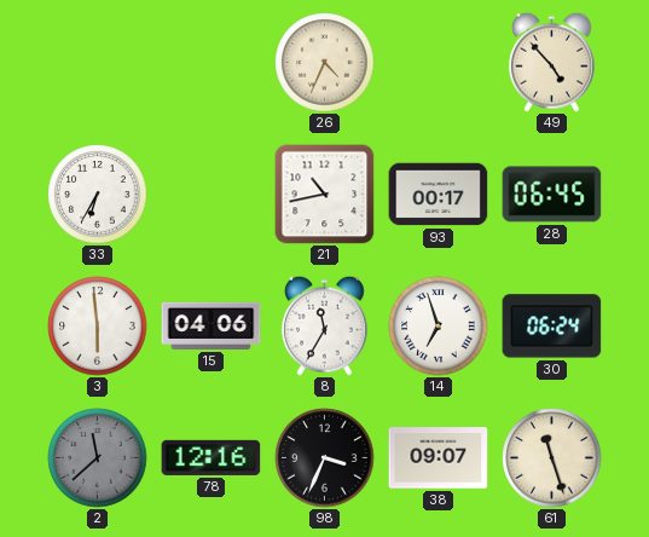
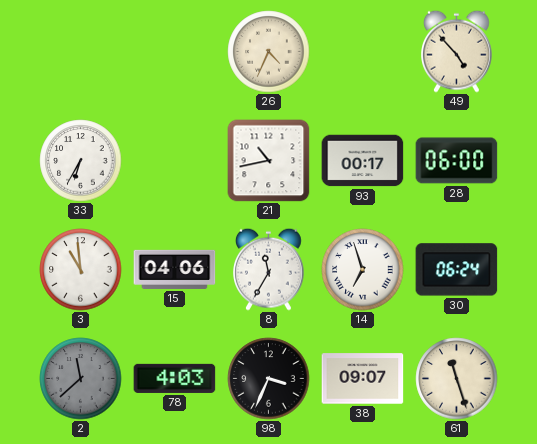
28: 06:45 -> 06:00 (457, 161)
3: 5:59 -> 10:59 (81, 270)
78: 12:16 -> 4:03 (175, 378)
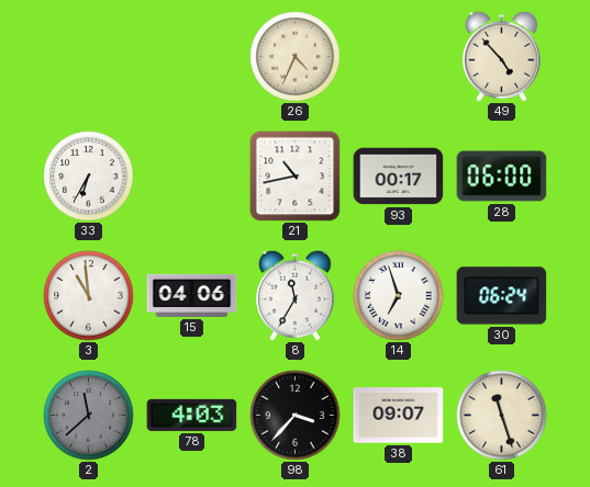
98: 3:34 -> 3:37 (296, 416)
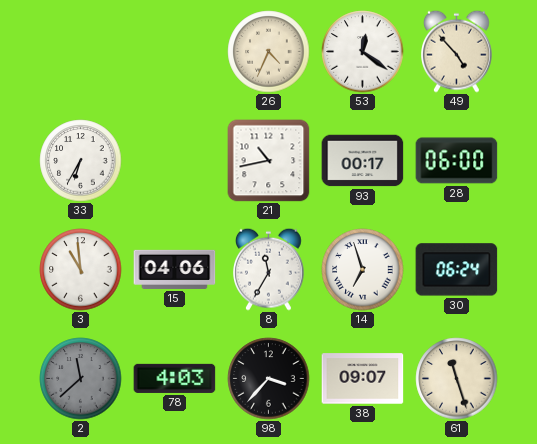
53: none -> 12:21 (363, 52)
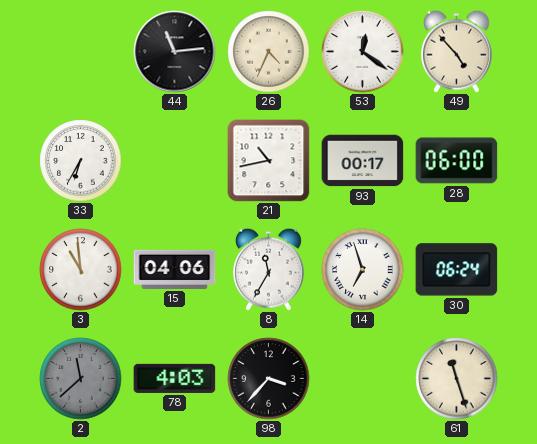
44: none -> 11:14 (175, 52)
38: 09:07 -> none (363, 379)
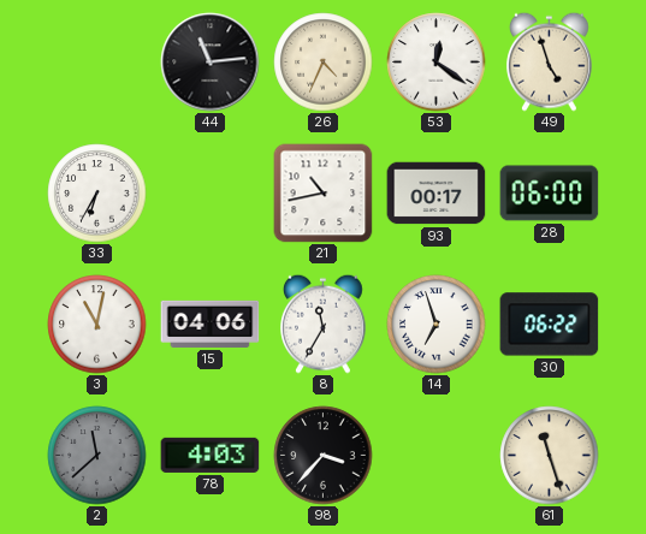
49: 4:53 -> 4:57 (550, 61)
3: 10:59 -> 11:02 (97, 325)
30: 06:24 -> 06:22 (550, 325)
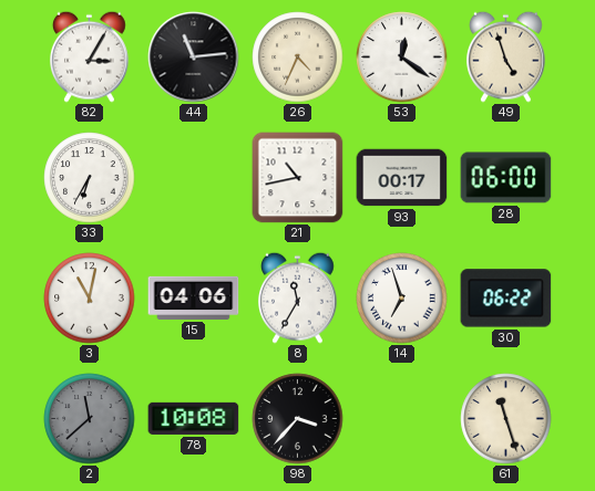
82: none -> 3:05 (90, 56)
78: 4:03 -> 10:08 (194, 418)
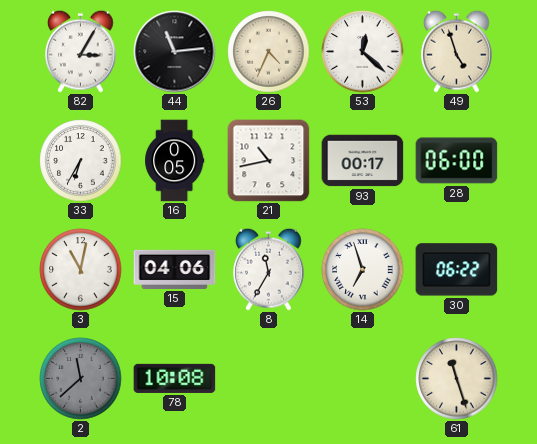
53: 12:21 -> 12:22 (363, 52)
16: none -> 0:05 (175, 161)
98: 3:37 -> none (298, 419)
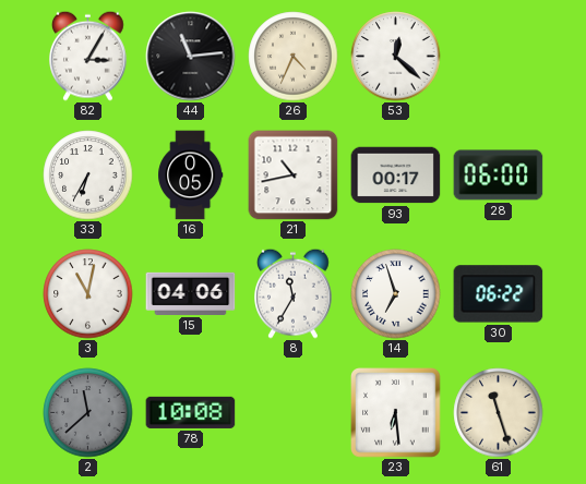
49: 4:57 -> none (457, 51)
23: none -> 6:29 (396, 413)
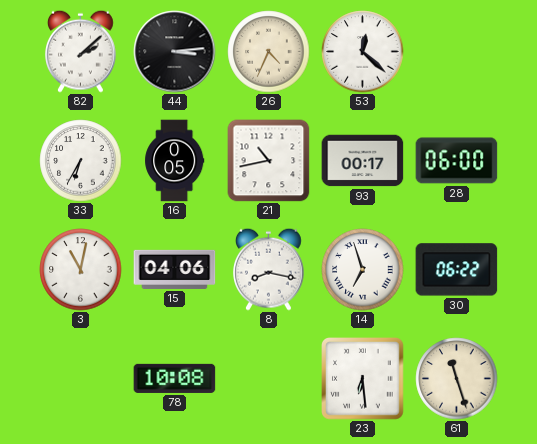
82: 3:05 -> 2:08 (81, 51)
44: 11:14 -> 3:14 (175, 52)
8: 11:35 -> 8:17 (269, 269)
2: 11:38 -> none (88, 413)
